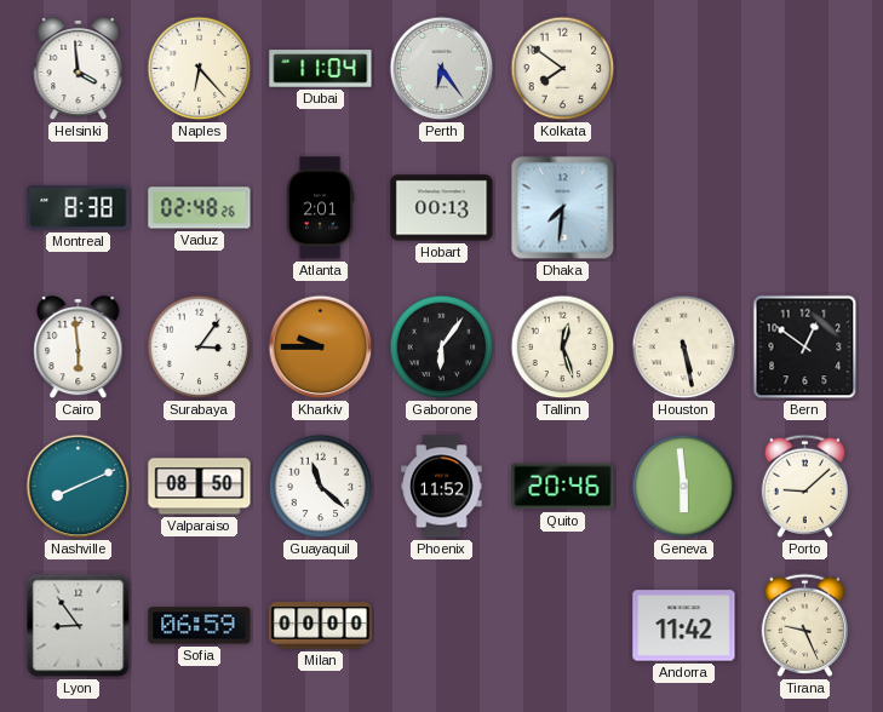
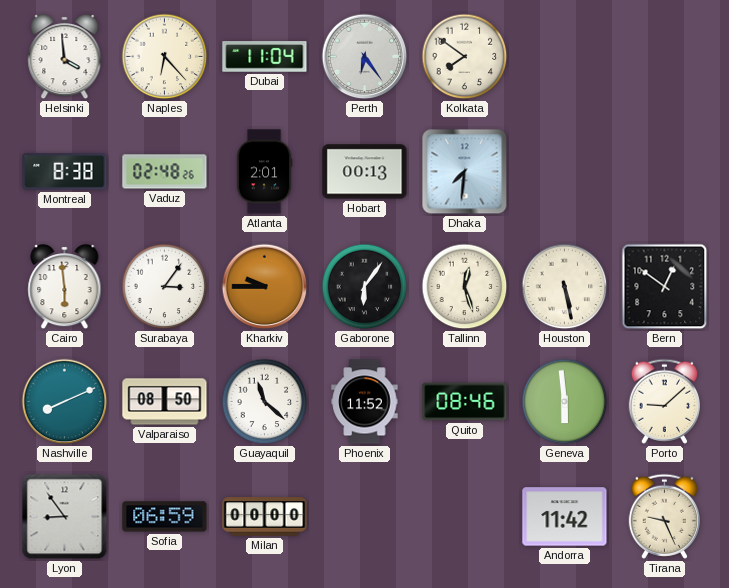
Quito: 20:46 -> 08:46 (465, 402)
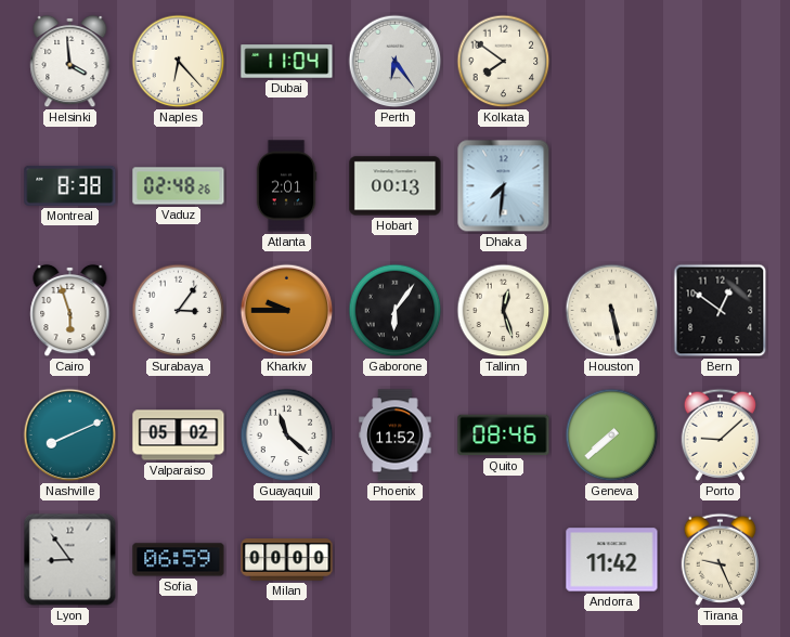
Cairo: 5:59 -> 5:57 (70, 311)
Valparaiso: 08:50 -> 05:02 (179, 435)
Geneva: 5:59 -> 7:38 (612, 435)
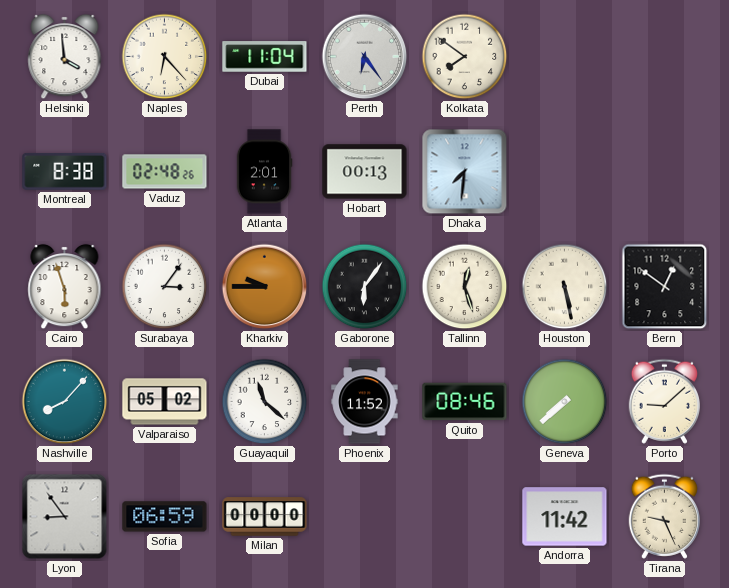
Nashville: 8:11 -> 8:07 (65, 402)
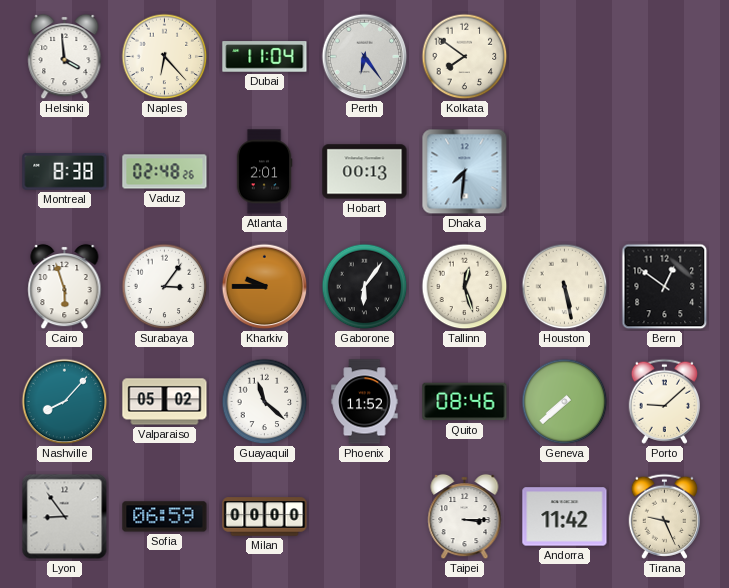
Taipei: none -> 3:15 (465, 517)
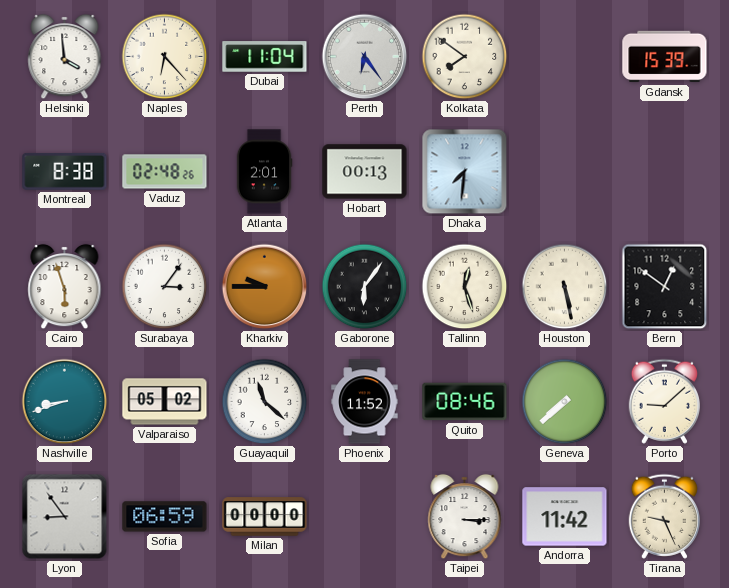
Gdansk: none -> 15:39 (665, 57)
Nashville: 8:07 -> 8:42 (65, 402)
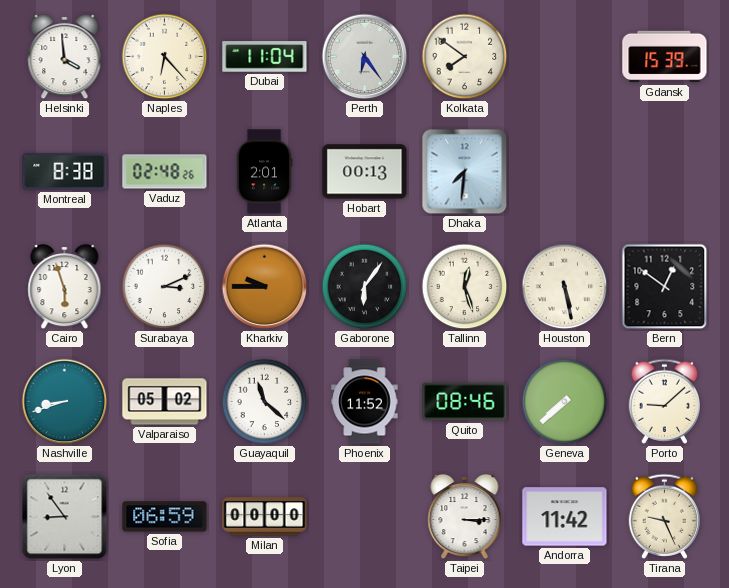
Surabaya: 3:06 -> 3:11 (165, 287)
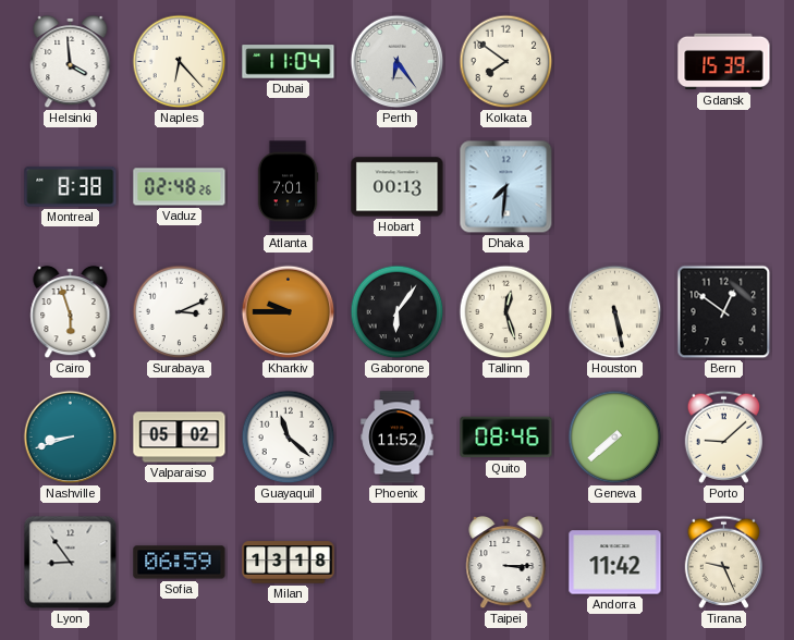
Atlanta: 2:01 -> 7:01 (288, 187)
Milan: 00:00 -> 13:18 (289, 563)
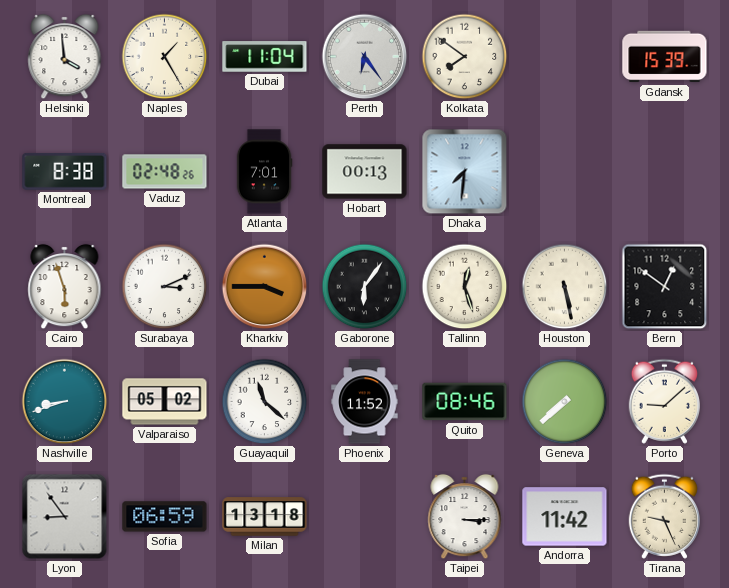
Naples: 6:23 -> 1:25 (165, 57)
Kharkiv: 9:45 -> 3:45 (265, 287)
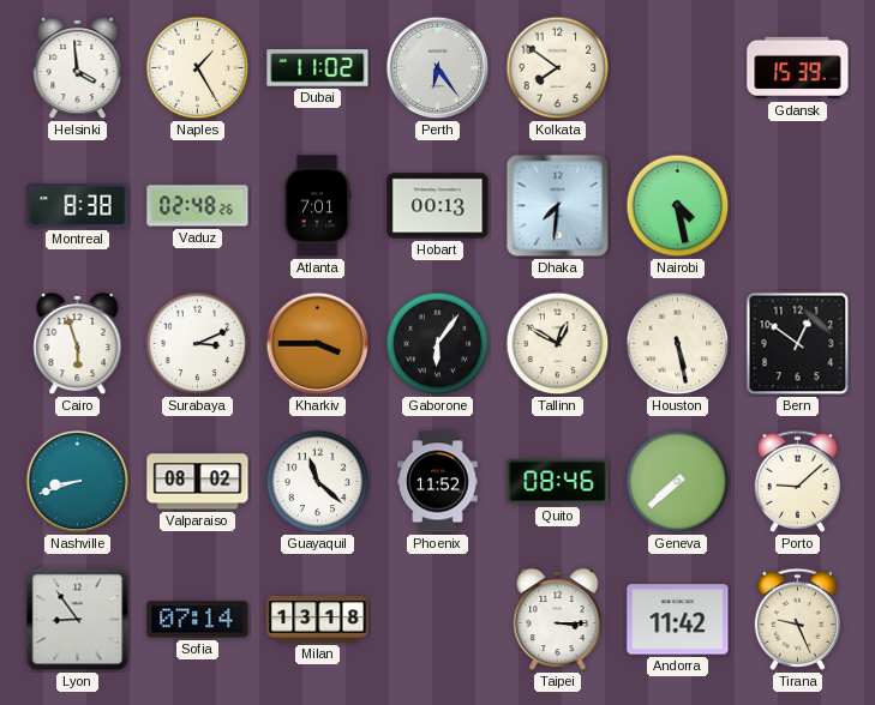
Dubai: 11:04 -> 11:02 (318, 68)
Nairobi: none -> 4:28 (678, 206)
Tallinn: 12:27 -> 12:50 (558, 344)
Valparaiso: 05:02 -> 08:02 (198, 482)
Sofia: 06:59 -> 07:14 (198, 620)
